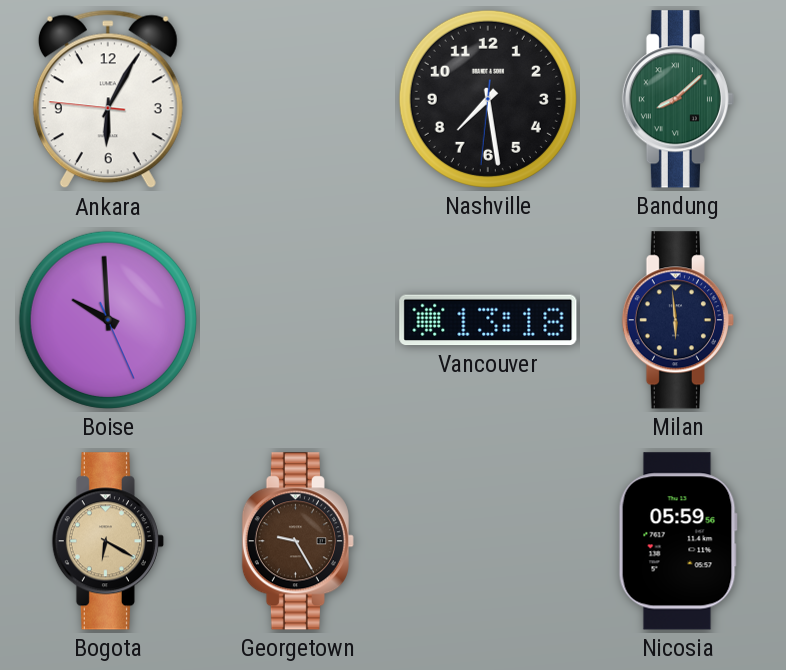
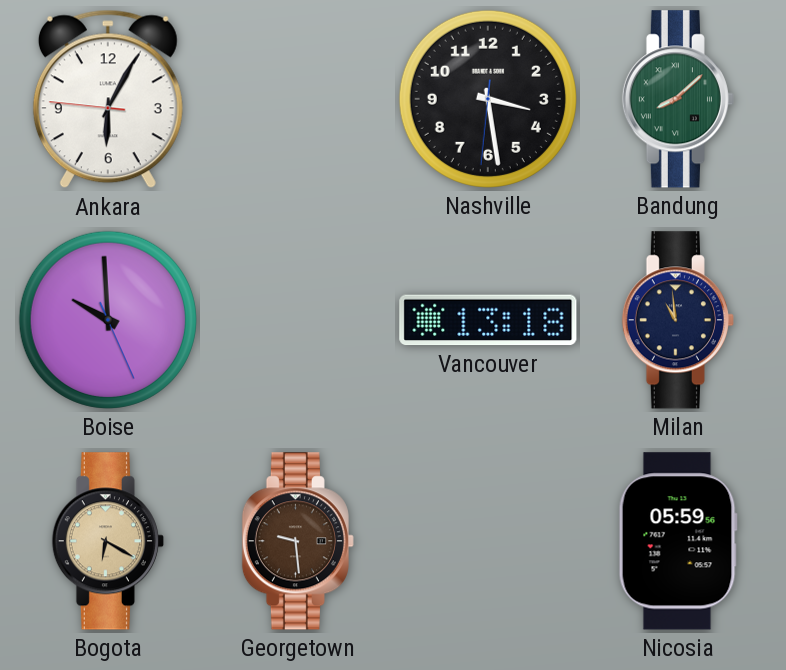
Nashville: 7:28 -> 3:28 (488, 99)
Milan: 5:59 -> 10:59 (678, 320)
Georgetown: 9:25 -> 9:29 (298, 541)
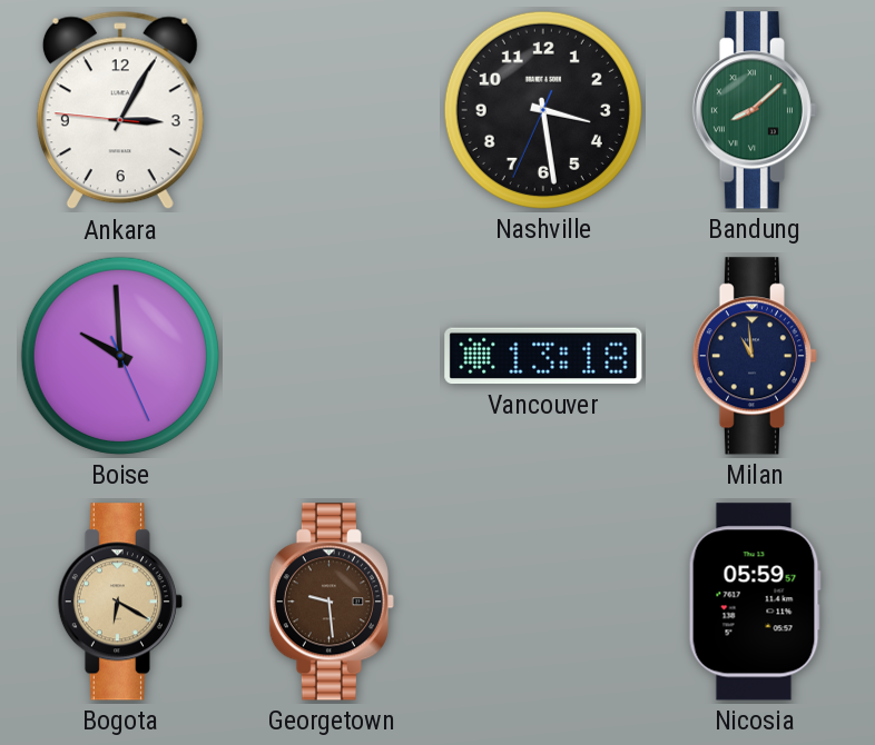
Ankara: 6:04 -> 3:04 (120, 110)
Nashville: 3:28:31 -> 3:28:34 (543, 110)
Nicosia: 05:59:56 -> 05:59:57 (755, 602)
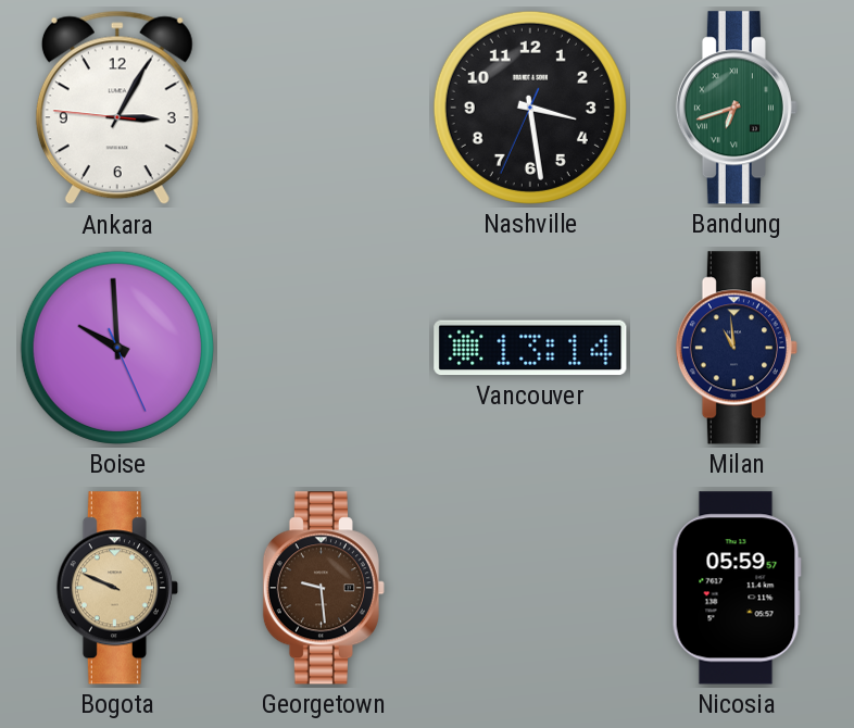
Bandung: 8:08 -> 6:42 (737, 108)
Vancouver: 13:18 -> 13:14 (530, 348)
Bogota: 6:20 -> 9:49 (117, 588)
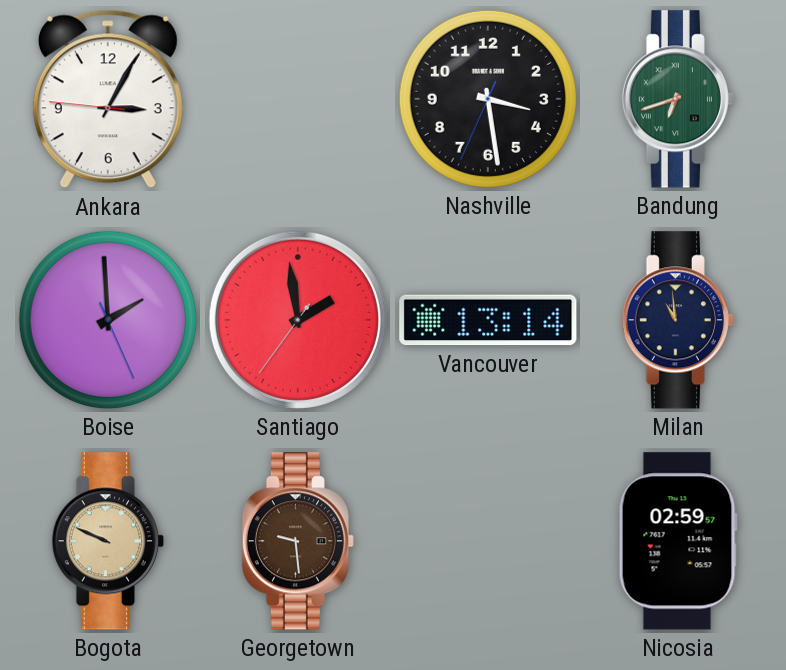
Boise: 9:59 -> 1:59 (108, 320)
Santiago: none -> 1:58 (298, 320)
Nicosia: 05:59 -> 02:59 (678, 541)
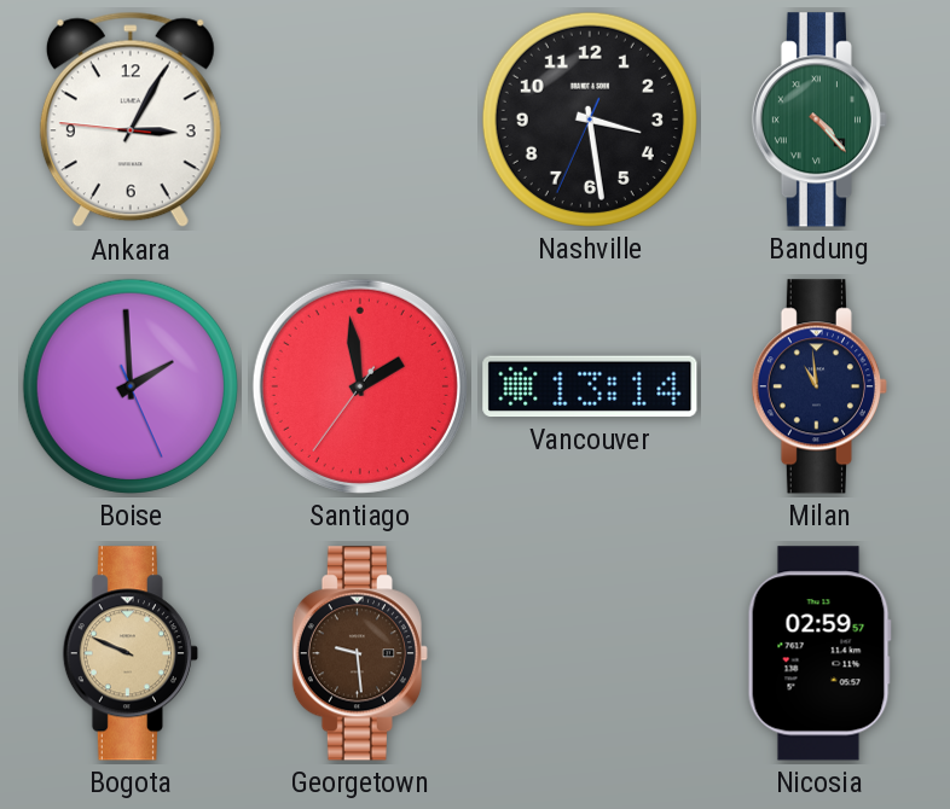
Bandung: 6:42 -> 4:23 (819, 120)
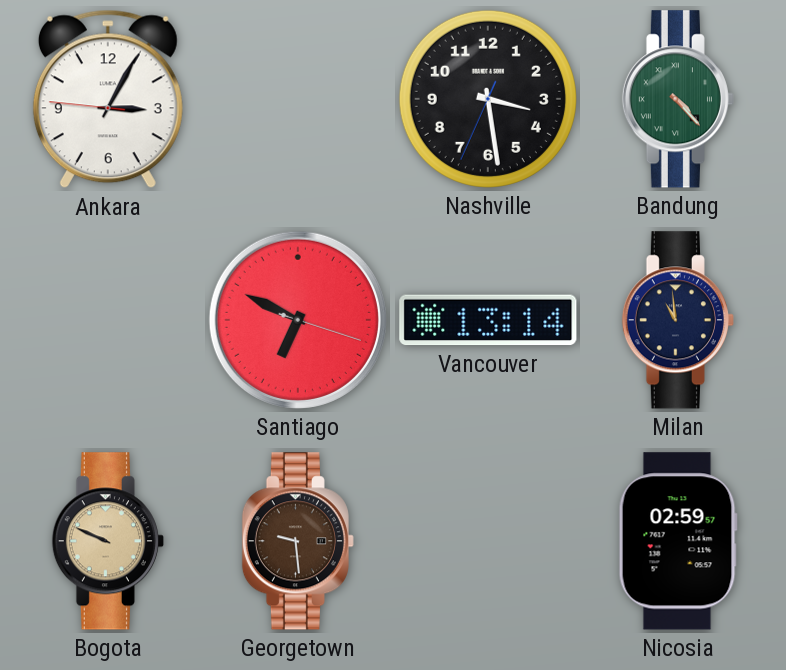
Boise: 1:59 -> none (131, 386)
Santiago: 1:58 -> 6:49 (298, 320)
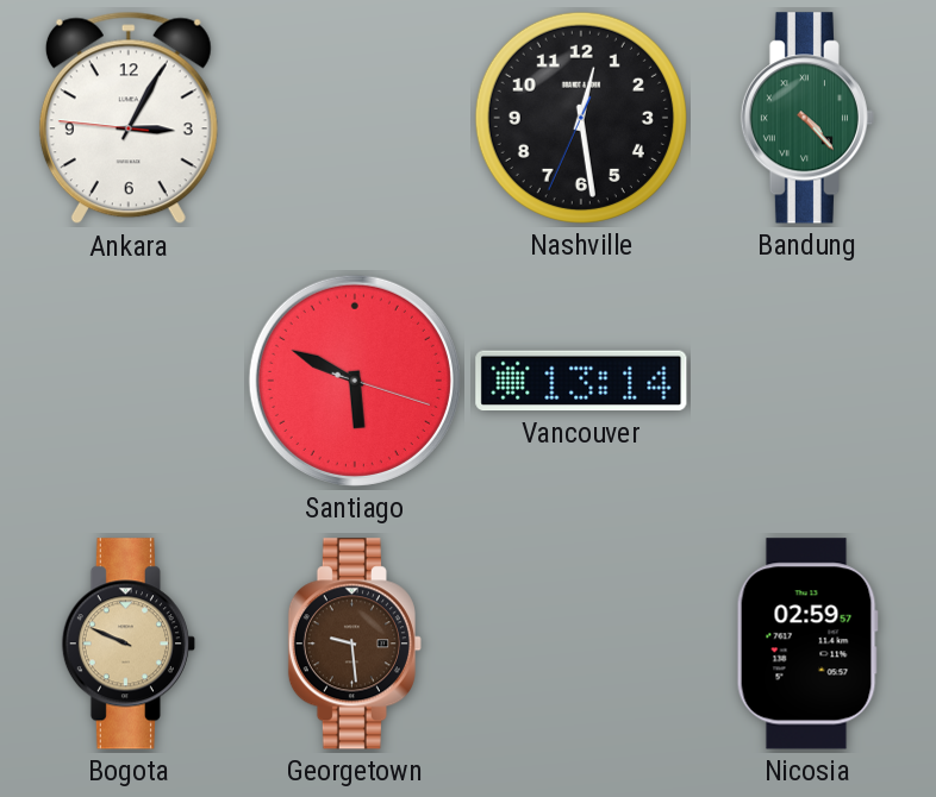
Nashville: 3:28 -> 12:28 (581, 118)
Santiago: 6:49 -> 5:49 (355, 381)
Milan: 10:59 -> none (678, 320)
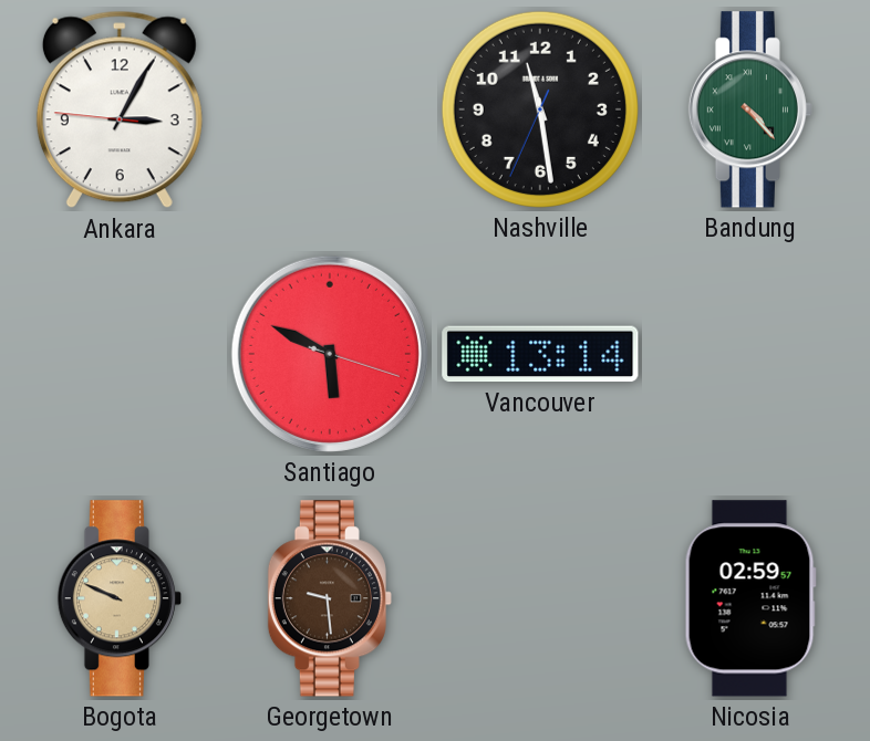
Nashville: 12:28 -> 11:28 (540, 109)
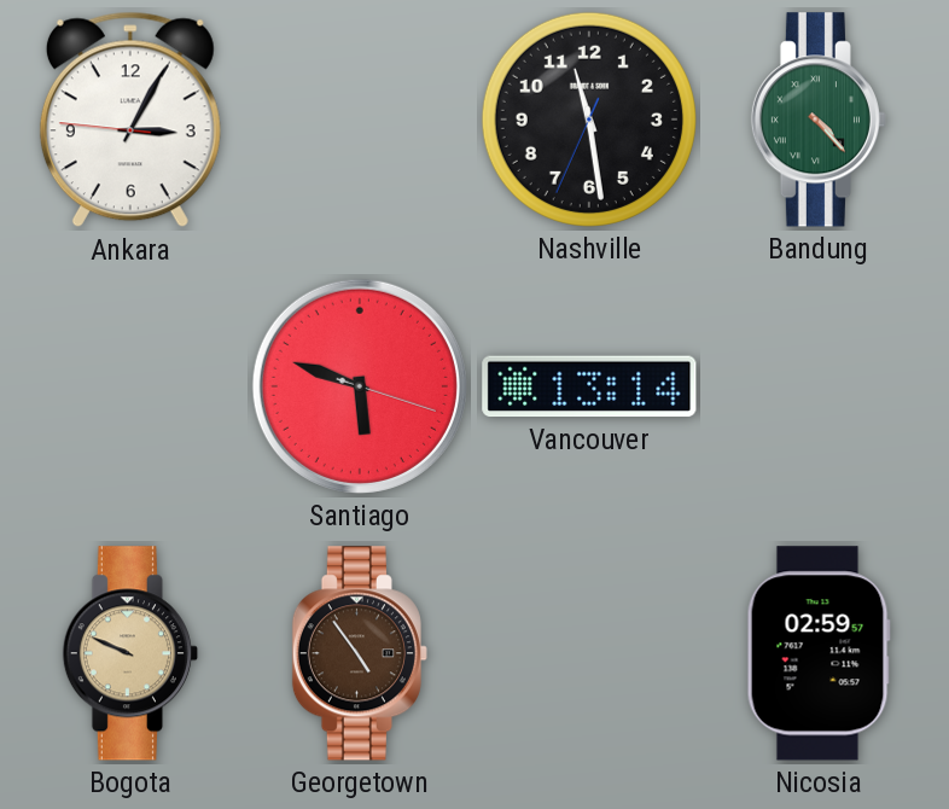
Santiago: 5:49 -> 5:48 (360, 386)
Georgetown: 9:29 -> 4:54 (360, 653)
